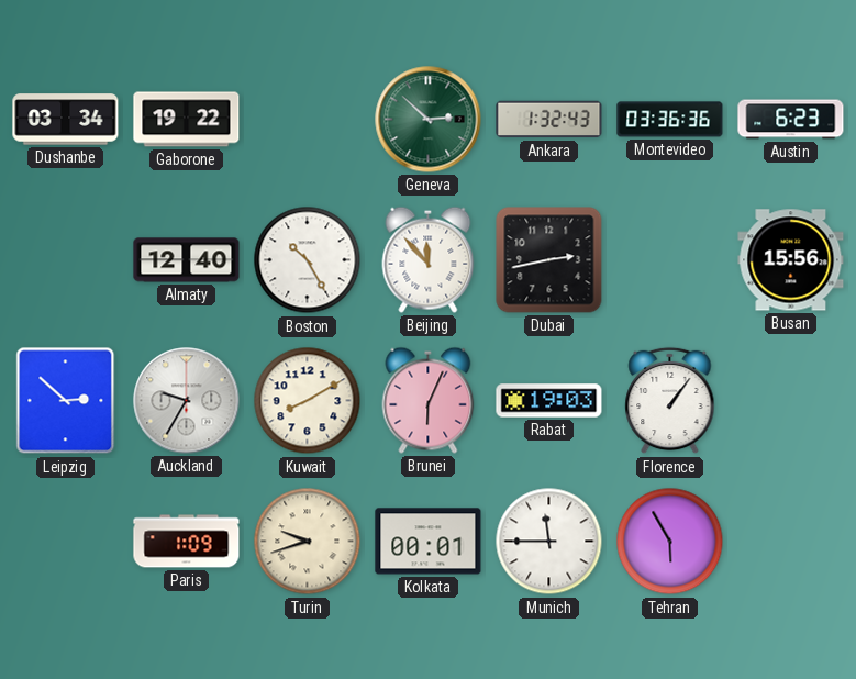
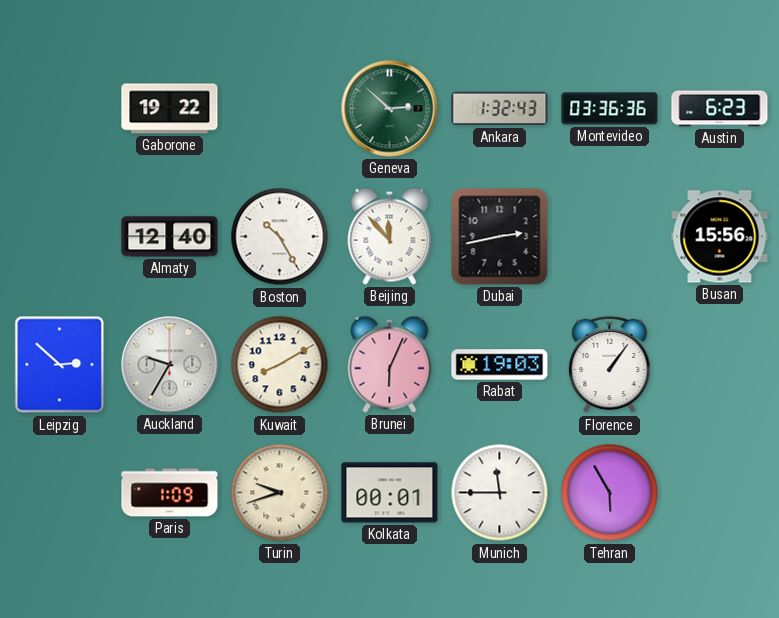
Dushanbe: 03:34 -> none (66, 120)
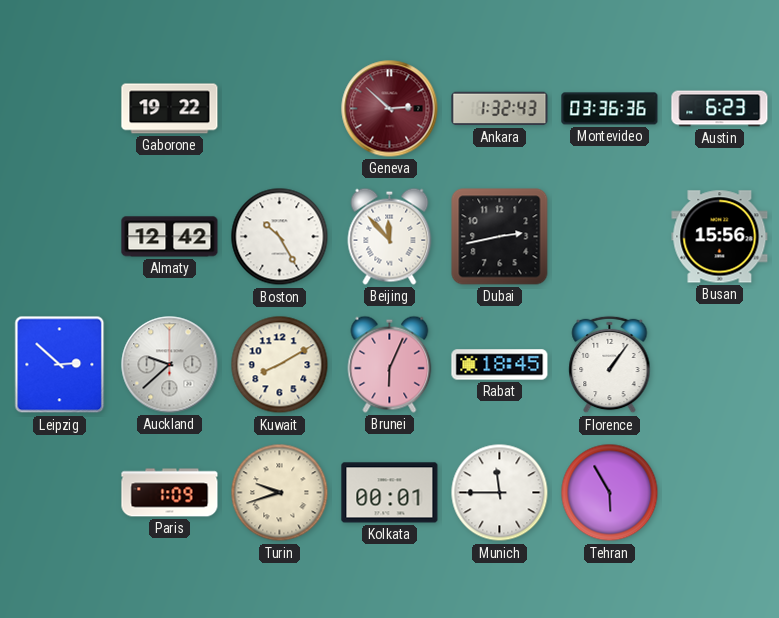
Geneva dial: green -> burgundy (390, 109)
Almaty: 12:40 -> 12:42 (170, 237)
Auckland: 9:35 -> 9:38 (170, 365)
Rabat: 19:03 -> 18:45 (500, 365)
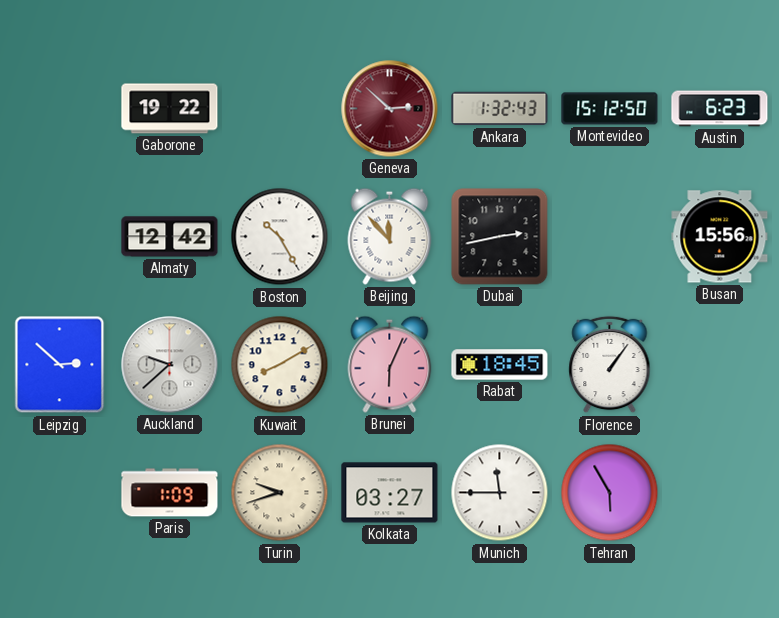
Montevideo: 03:36 -> 15:12 (610, 109)
Kolkata: 00:01 -> 03:27 (390, 493)
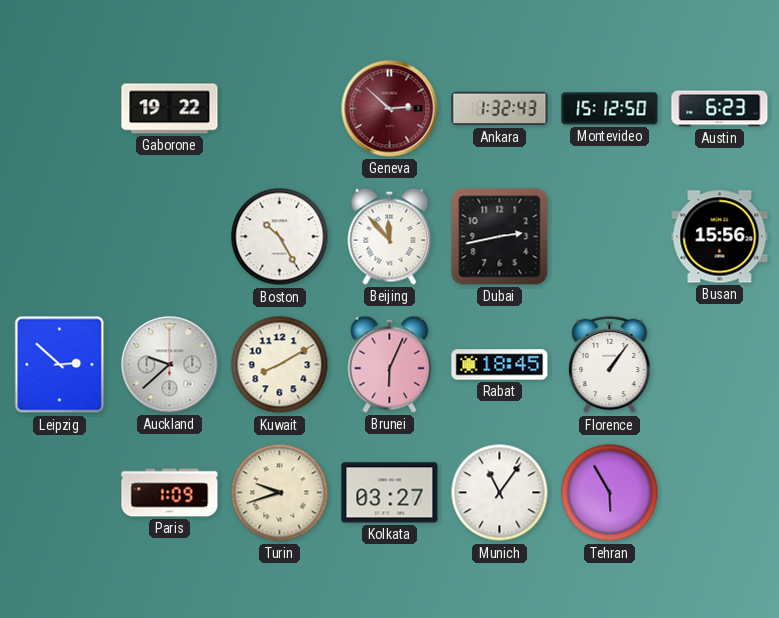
Almaty: 12:42 -> none (170, 237)
Munich: 11:45 -> 11:06 (500, 493)
